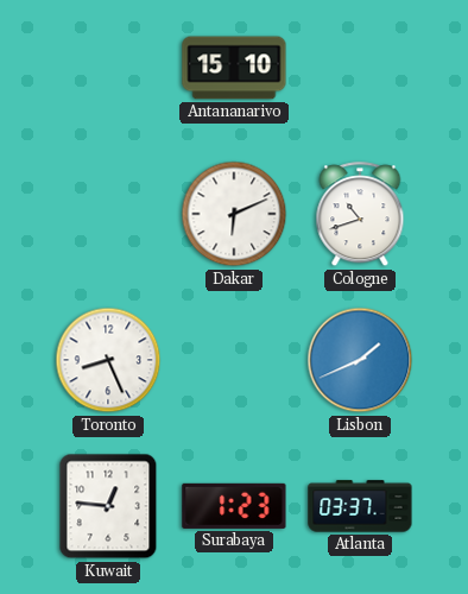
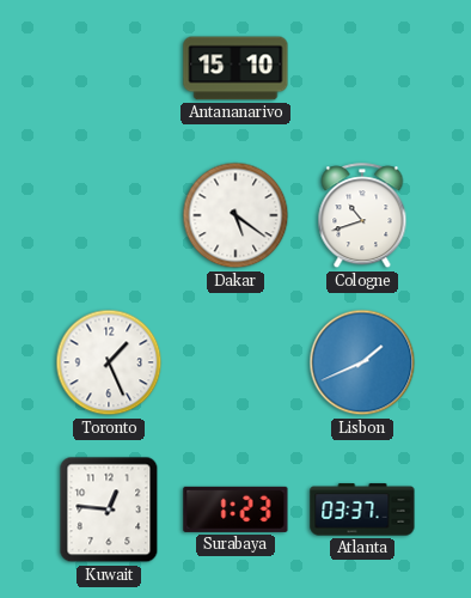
Dakar: 6:11 -> 5:21 (235, 215)
Toronto: 8:26 -> 1:26 (109, 362)
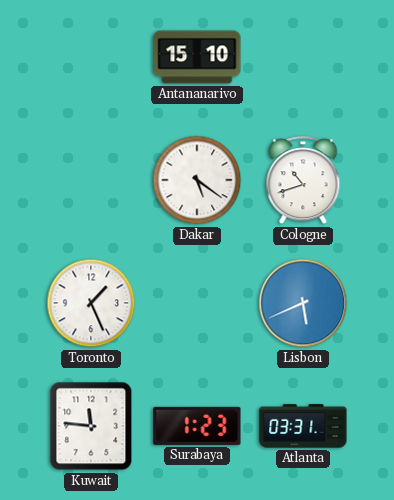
Lisbon: 1:41 -> 5:41 (303, 303)
Kuwait: 12:46 -> 11:46 (91, 426)
Atlanta: 03:37 -> 03:31 (303, 426)
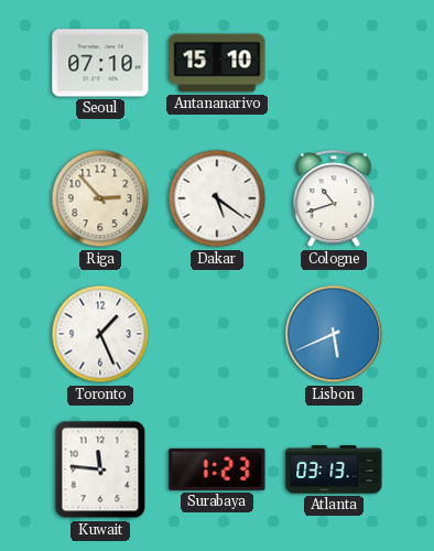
Seoul: none -> 07:10 (100, 63)
Riga: none -> 2:53 (100, 198)
Atlanta: 03:31 -> 03:13 (334, 469)
